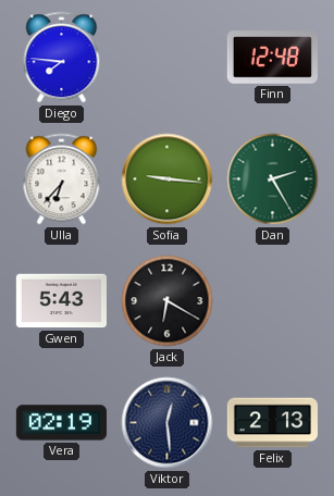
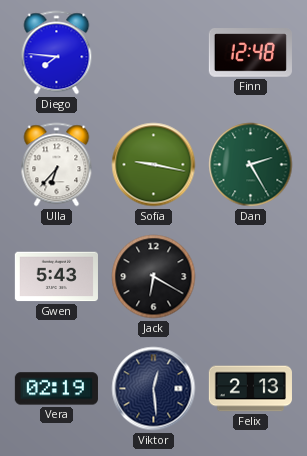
Sofia: 9:16 -> 9:17 (154, 165)
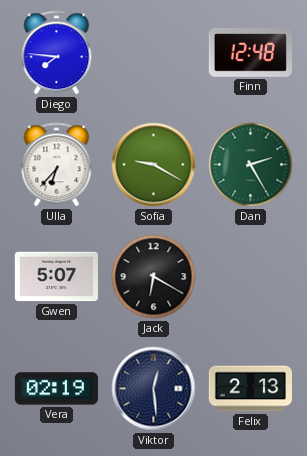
Sofia: 9:17 -> 9:20 (154, 165)
Gwen: 5:43 -> 5:07 (56, 277)
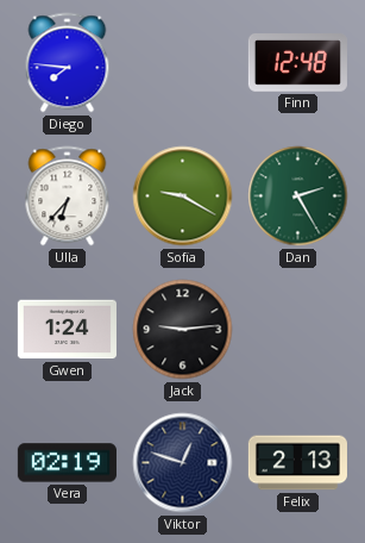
Gwen: 5:07 -> 1:24 (67, 330)
Jack: 6:20 -> 9:14 (183, 330)
Viktor: 12:29 -> 12:48 (183, 463)
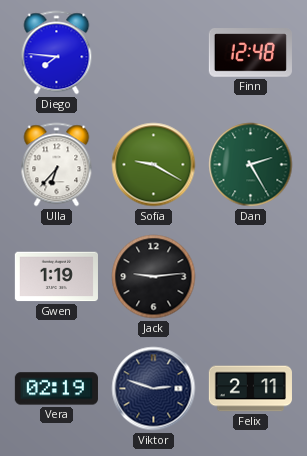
Gwen: 1:24 -> 1:19 (56, 277)
Viktor: 12:48 -> 2:48 (154, 389)
Felix: 2:13 -> 2:11 (250, 389)
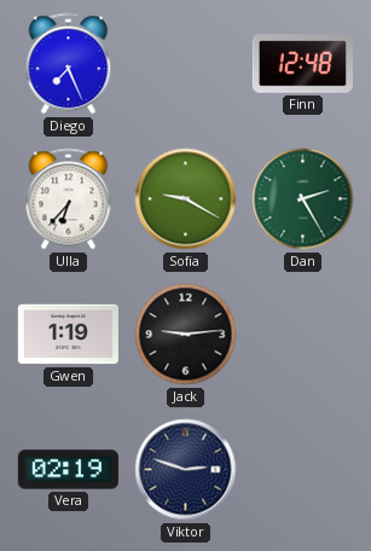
Diego: 7:46 -> 7:26 (69, 64)
Felix: 2:11 -> none (250, 389)
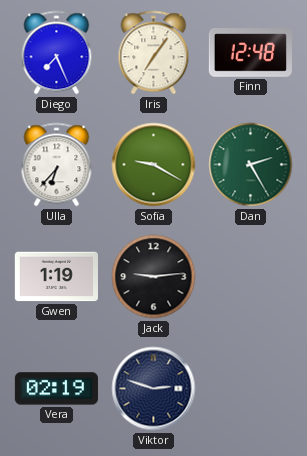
Iris: none -> 7:06 (154, 53)
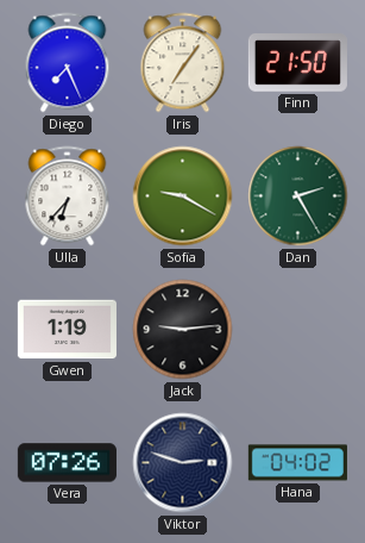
Finn: 12:48 -> 21:50 (297, 63)
Vera: 02:19 -> 07:26 (67, 463)
Hana: none -> 04:02 (297, 463)
